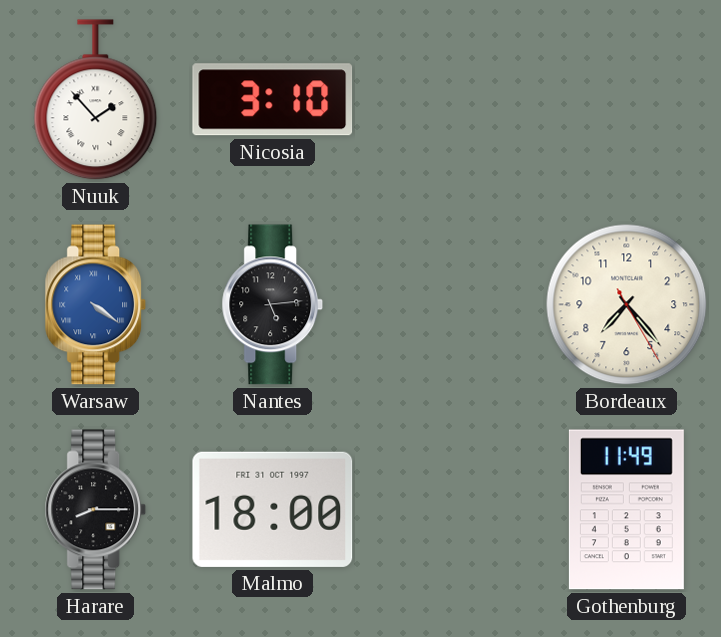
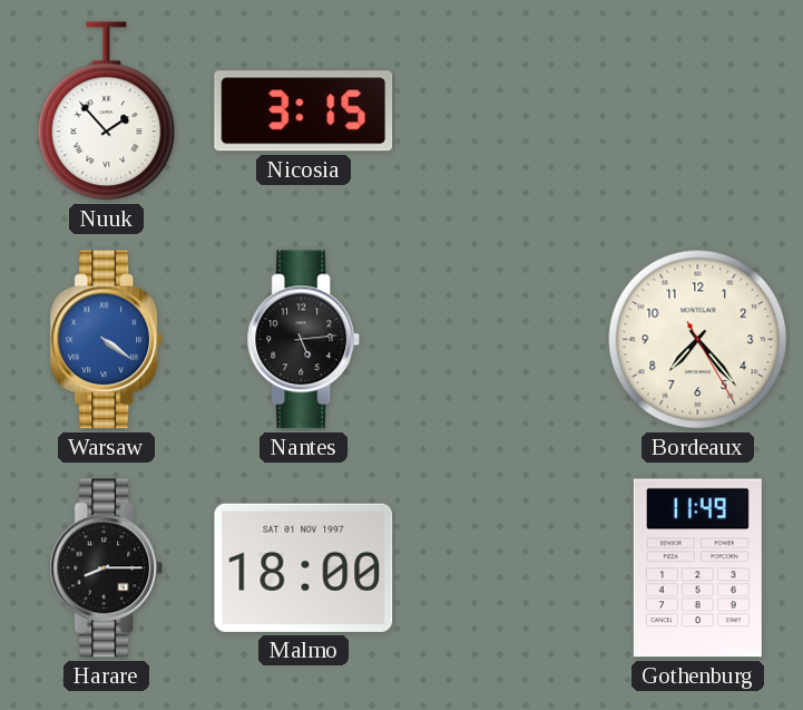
Nicosia: 3:10 -> 3:15 (304, 111)
Malmo date: FRI 31 OCT 1997 -> SAT 01 NOV 1997 (304, 567)
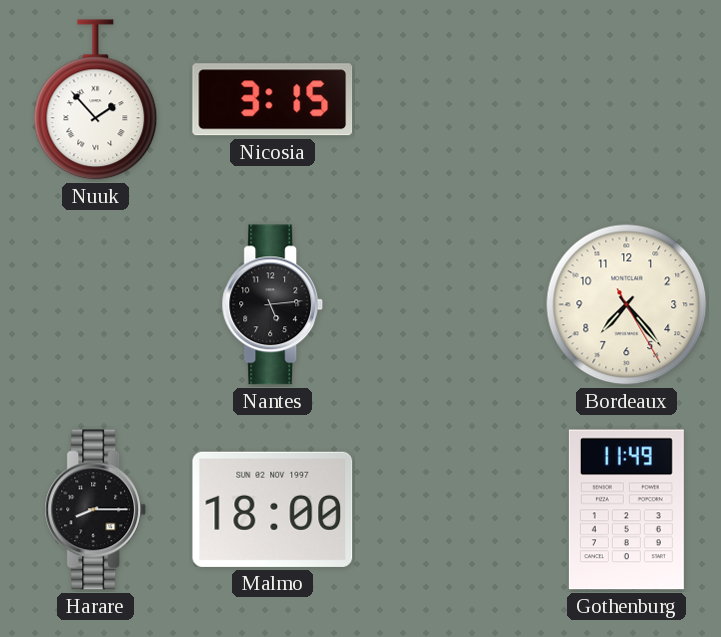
Warsaw: 4:21 -> none (107, 340)
Malmo date: SAT 01 NOV 1997 -> SUN 02 NOV 1997 (273, 509)
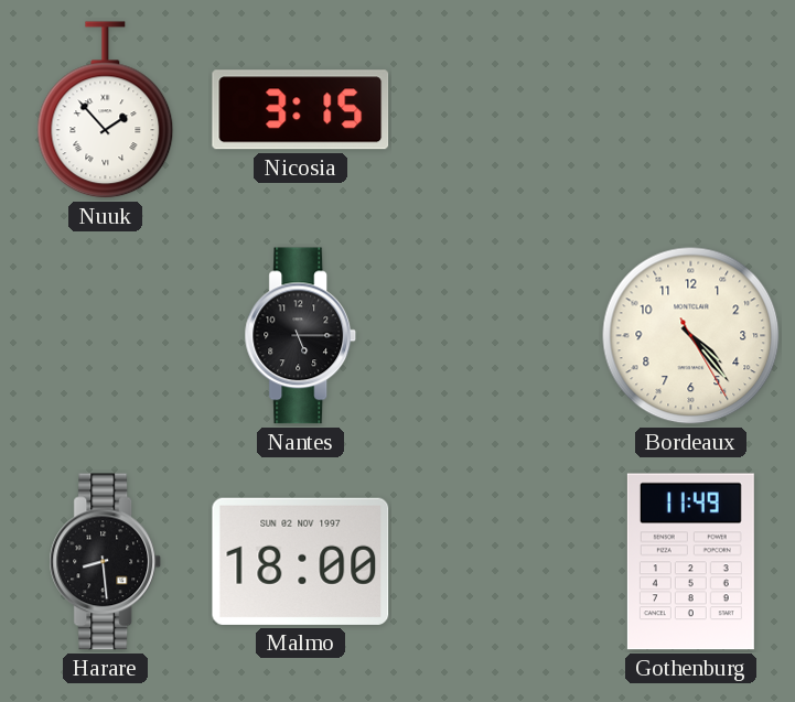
Nantes: 5:14 -> 5:15 (301, 336)
Bordeaux: 7:23 -> 4:23 (691, 336)
Harare: 8:15 -> 8:29 (106, 562)
